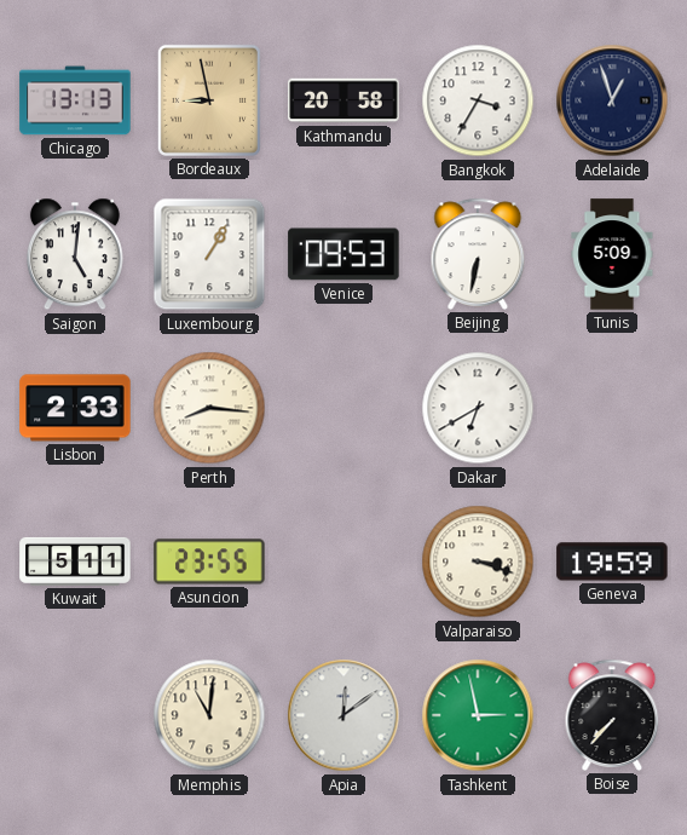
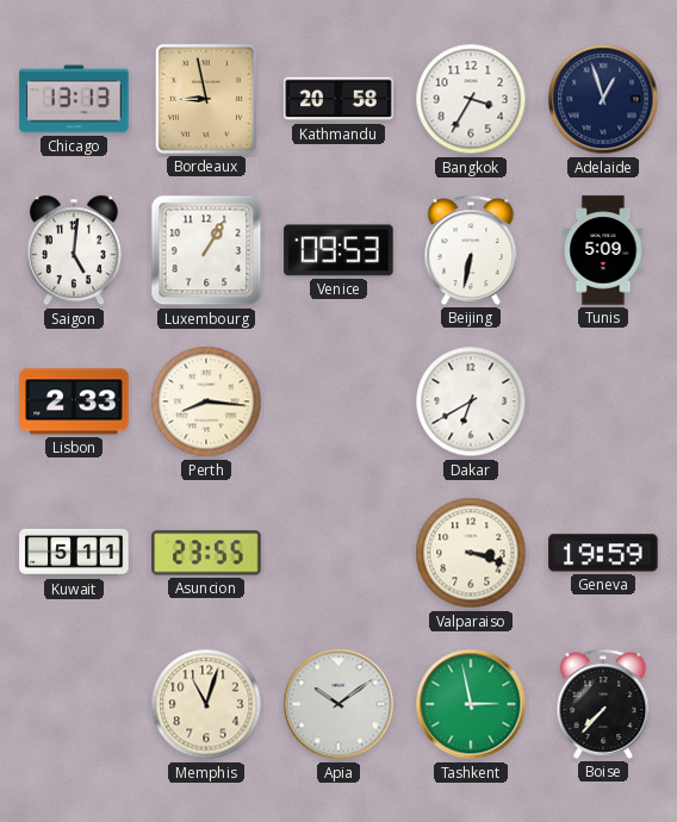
Memphis: 11:01 -> 11:03 (206, 704)
Apia: 12:09 -> 10:09 (338, 704)
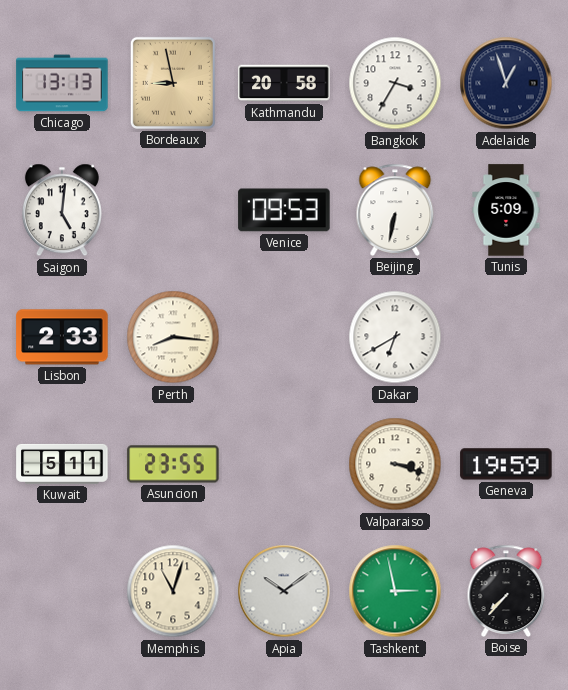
Luxembourg: 1:05 -> none (206, 250)
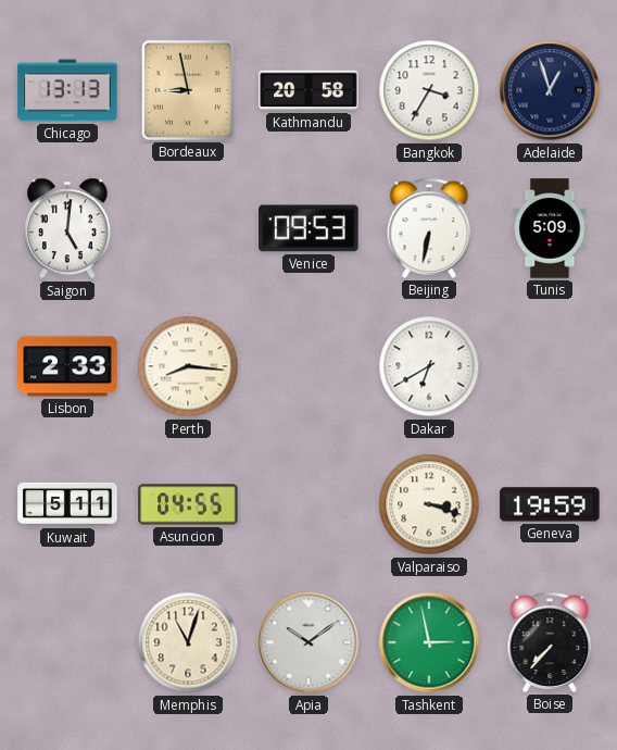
Asuncion: 23:55 -> 04:55 (188, 504)
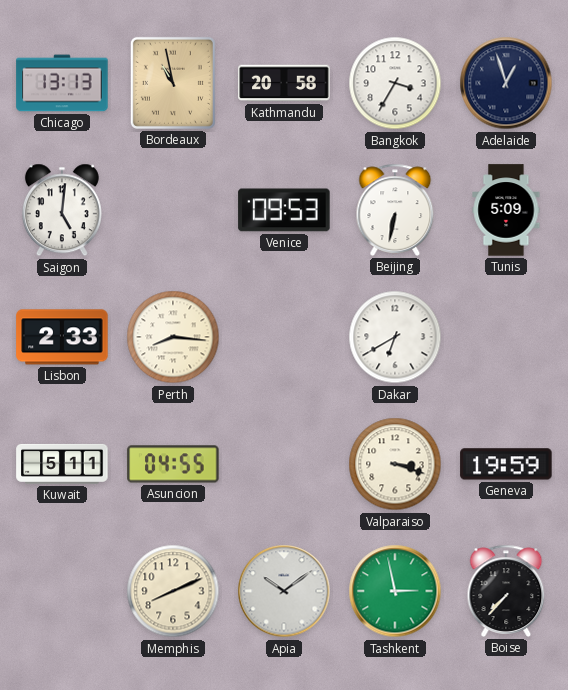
Bordeaux: 8:58 -> 10:58 (173, 83)
Memphis: 11:03 -> 8:11 (173, 591)
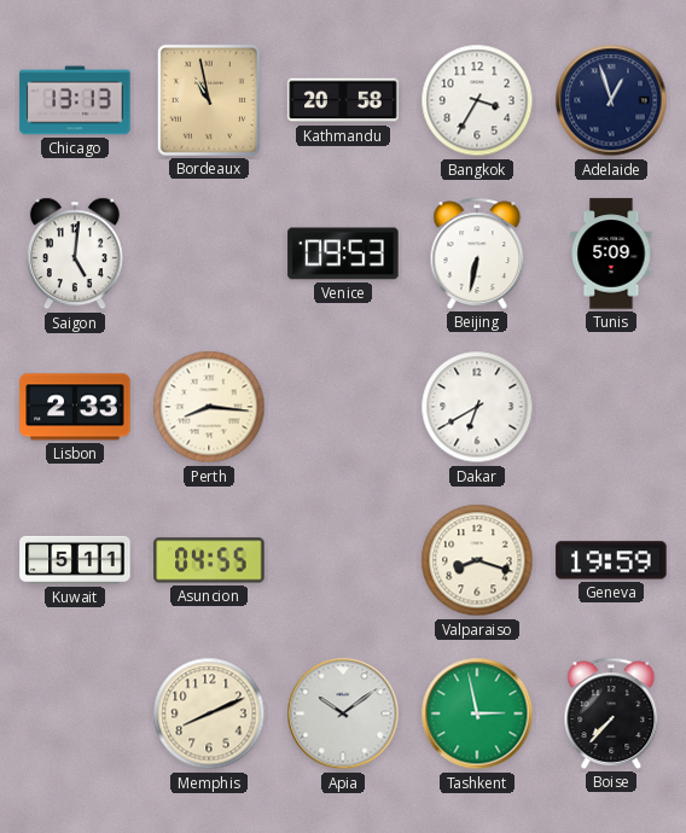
Valparaiso: 3:18 -> 8:18 (477, 560)
